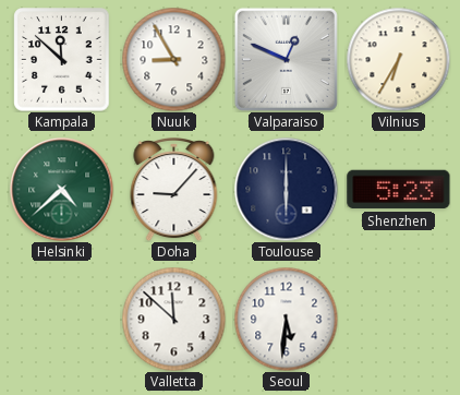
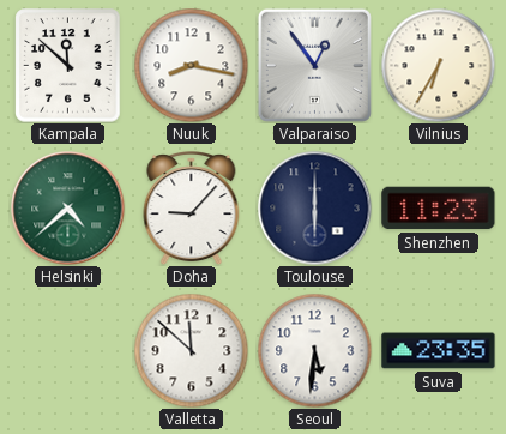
Nuuk: 8:55 -> 8:17 (191, 65)
Valparaiso: 12:49 -> 12:54 (314, 65)
Shenzhen: 5:23 -> 11:23 (439, 209)
Suva: none -> 23:35 (439, 351)
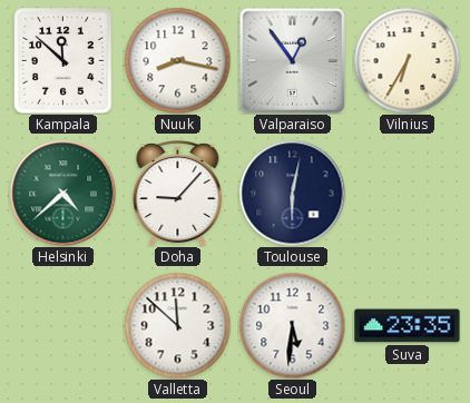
Toulouse: 6:00 -> 6:02 (292, 193)
Shenzhen: 11:23 -> none (439, 209)
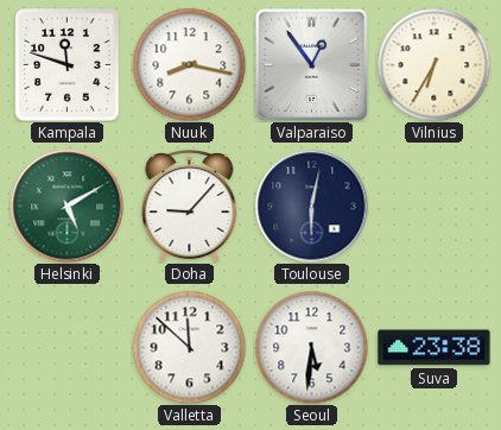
Kampala: 11:52 -> 11:48 (68, 65)
Helsinki: 4:38 -> 5:10 (66, 205)
Suva: 23:35 -> 23:38 (435, 348)
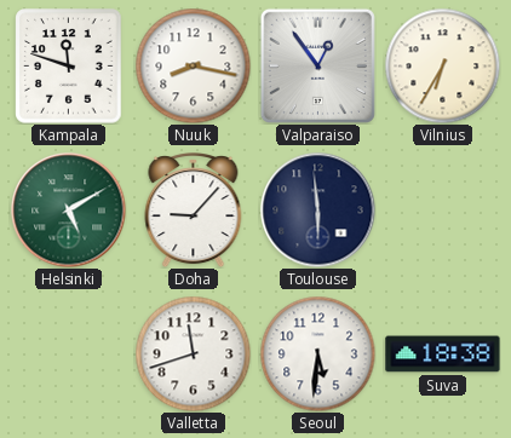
Toulouse: 6:02 -> 5:59 (317, 209)
Valletta: 11:52 -> 11:42 (193, 353)
Suva: 23:38 -> 18:38 (443, 355)
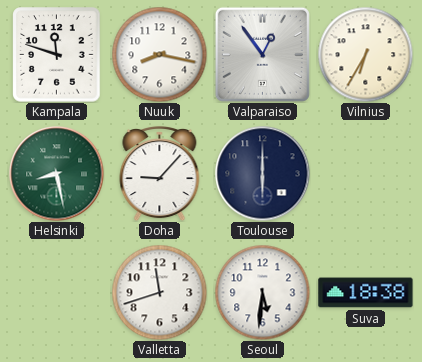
Helsinki: 5:10 -> 8:28 (56, 173)
Toulouse: 5:59 -> 6:00 (262, 173)
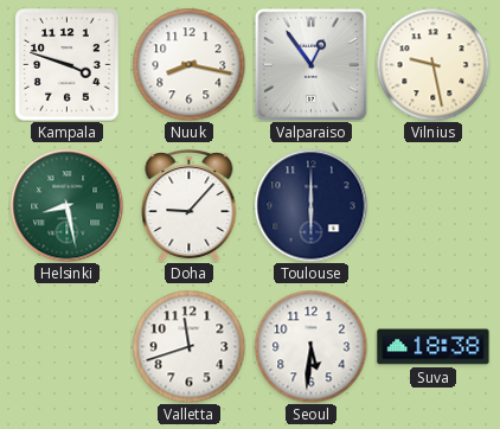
Kampala: 11:48 -> 3:48 (68, 65)
Vilnius: 6:35 -> 9:28 (432, 64)
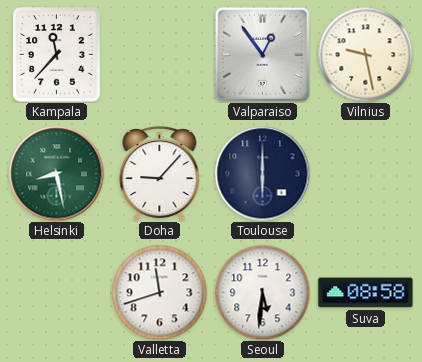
Kampala: 3:48 -> 11:37 (57, 55)
Nuuk: 8:17 -> none (188, 64)
Suva: 18:38 -> 08:58 (366, 293)
